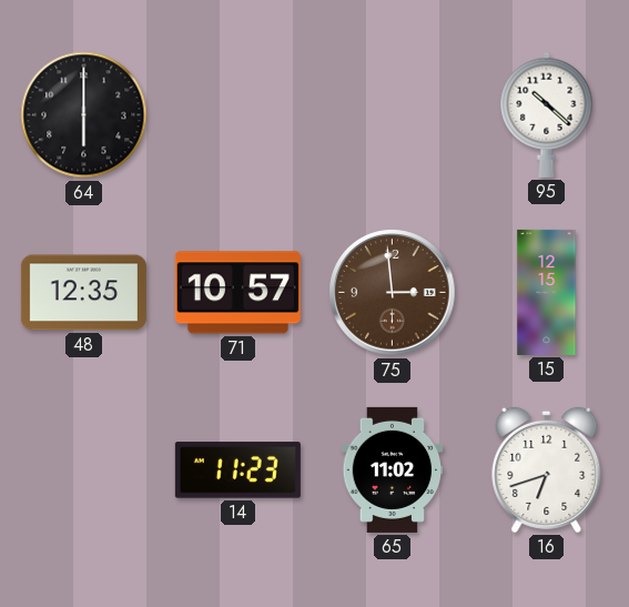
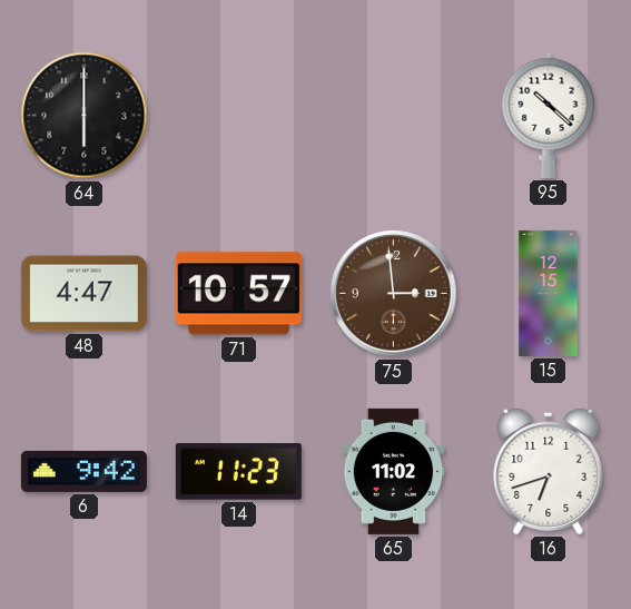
48: 12:35 -> 4:47 (83, 294)
6: none -> 9:42 (83, 471)
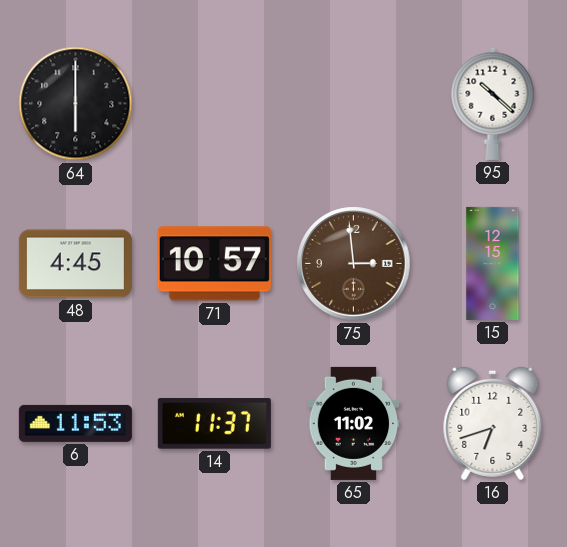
48: 4:47 -> 4:45 (75, 264)
6: 9:42 -> 11:53 (75, 423)
14: 11:23 -> 11:37 (214, 424)
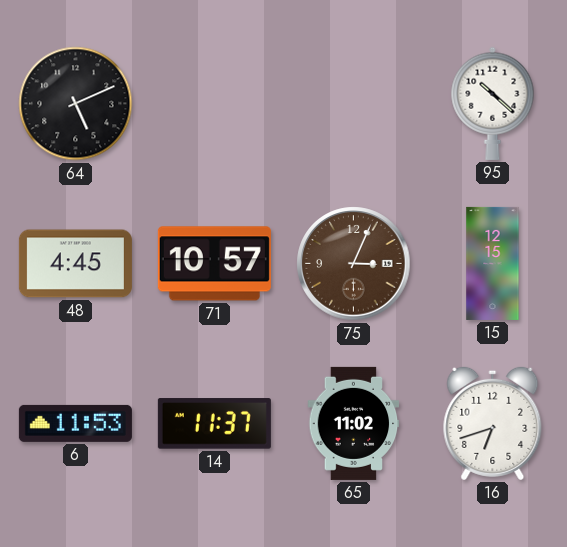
64: 6:00 -> 5:11 (76, 104)
75: 2:59 -> 3:04 (354, 264)
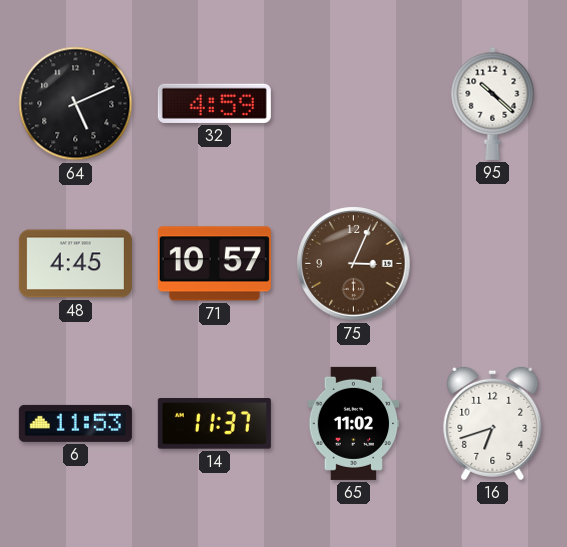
32: none -> 4:59 (214, 103)
15: 12:15 -> none (493, 263)
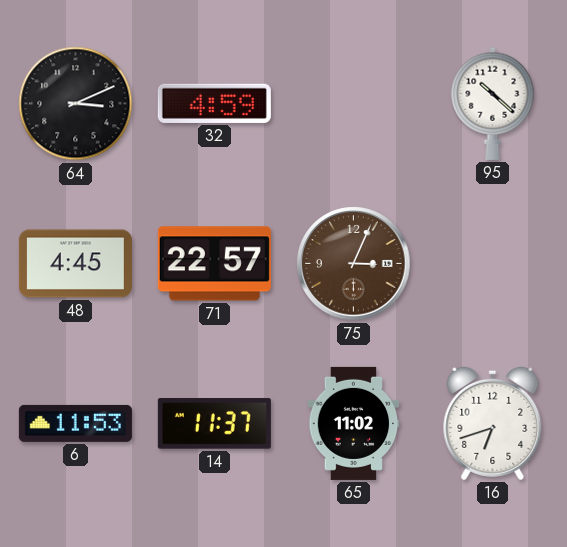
64: 5:11 -> 3:11 (76, 104)
71: 10:57 -> 22:57 (214, 264)
